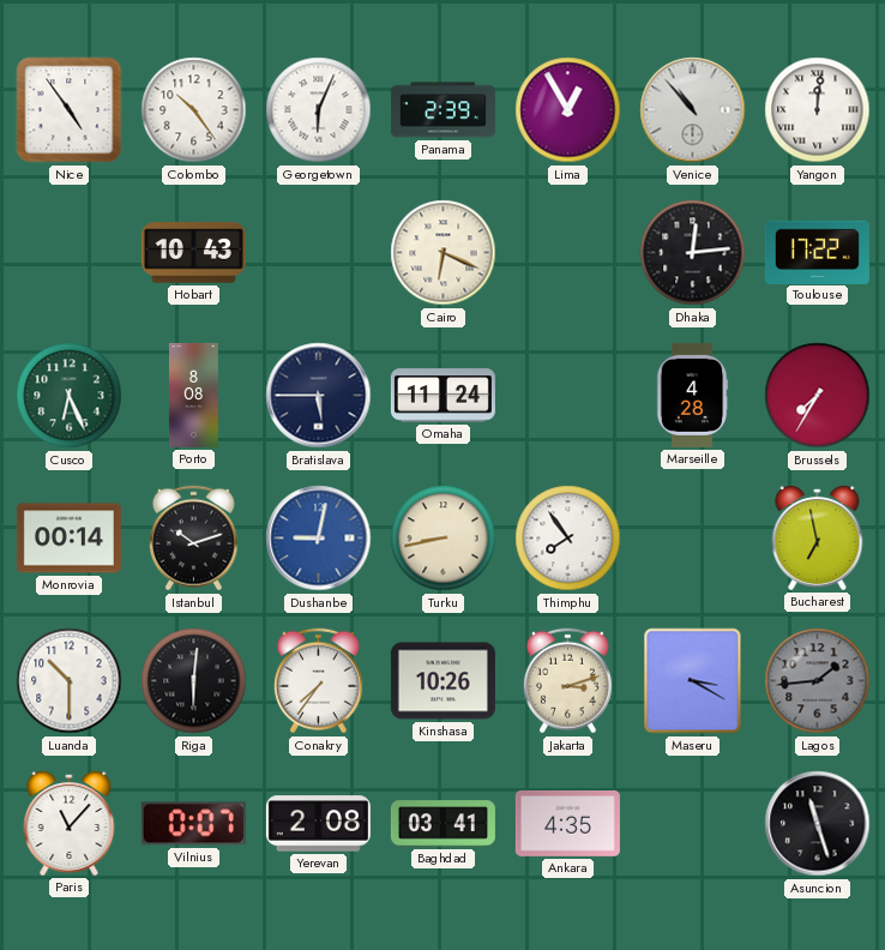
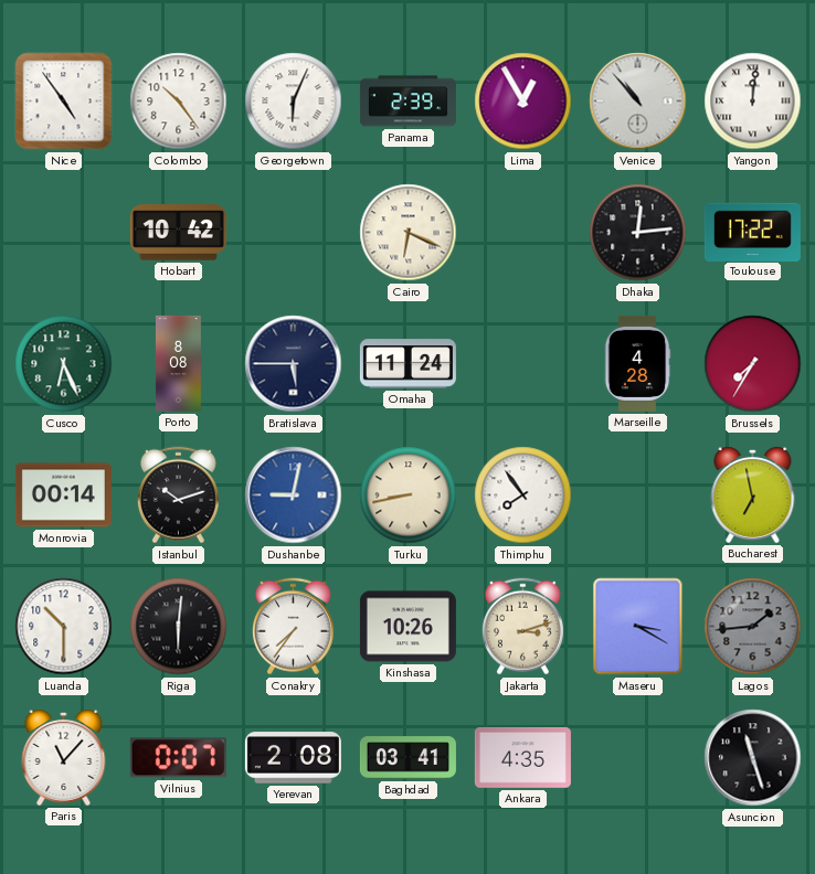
Hobart: 10:43 -> 10:42 (178, 233)
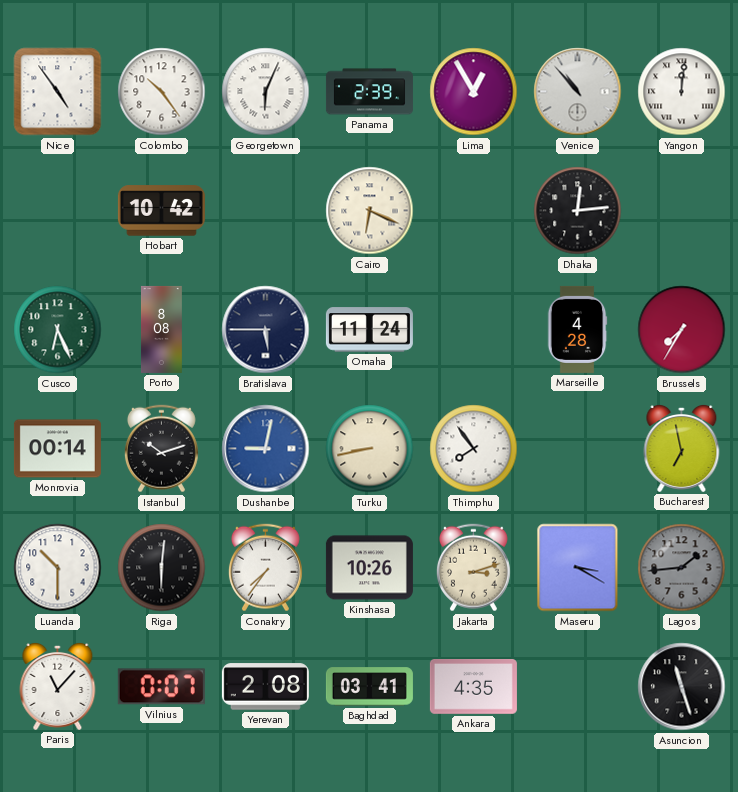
Toulouse: 17:22 -> none (752, 232)
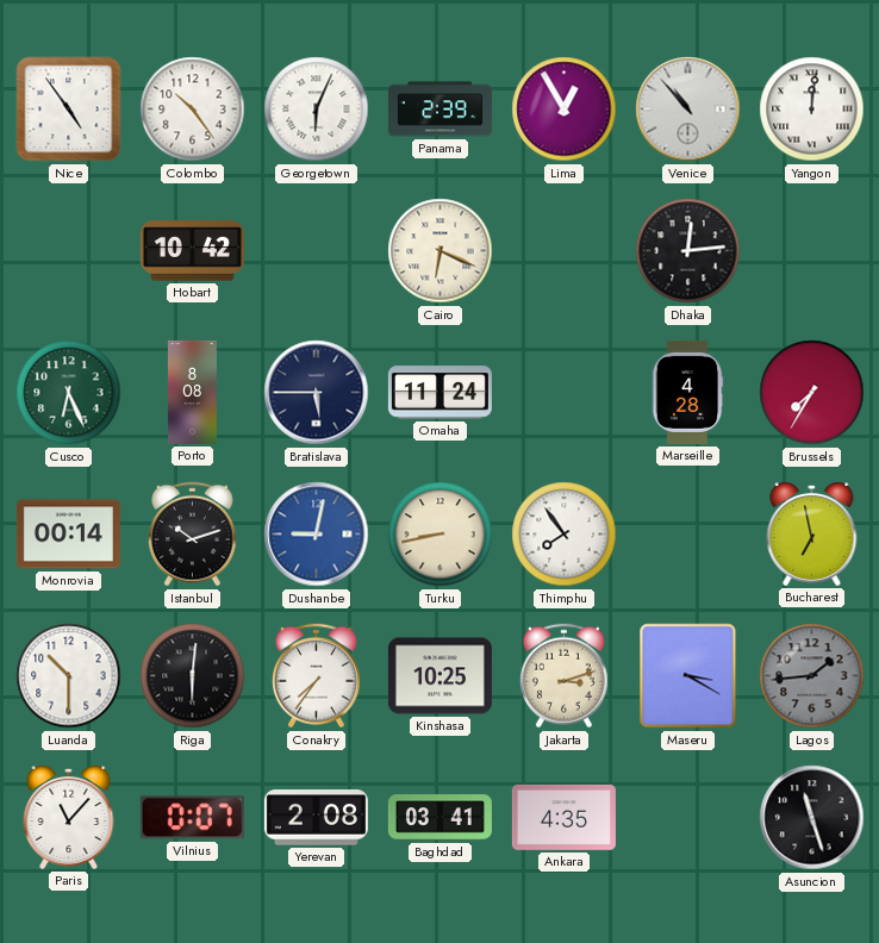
Kinshasa: 10:26 -> 10:25 (440, 676)
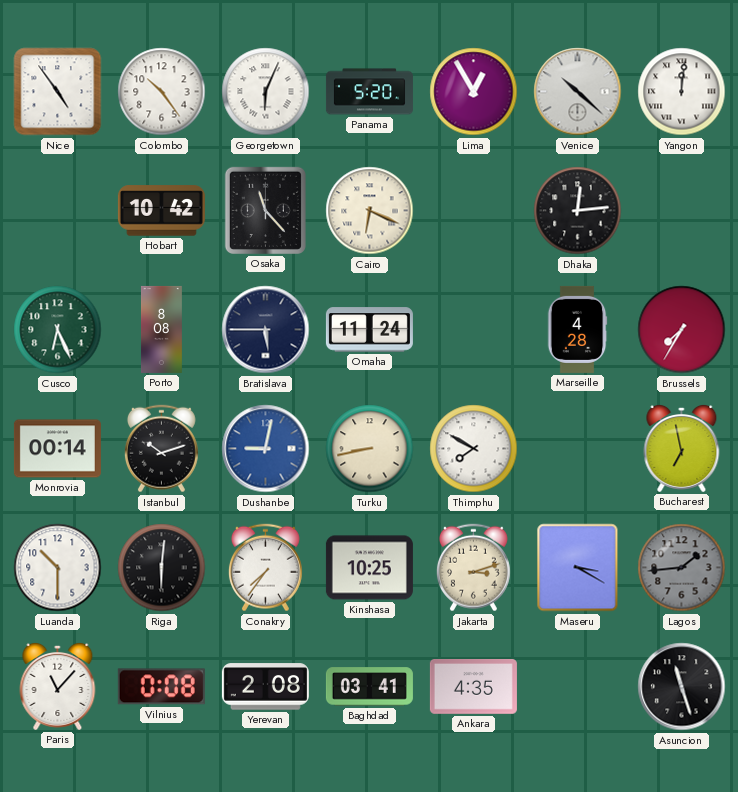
Panama: 2:39 -> 5:20 (369, 92)
Venice: 10:53 -> 10:22 (578, 92)
Osaka: none -> 11:23 (265, 210)
Thimphu: 7:54 -> 7:50 (474, 449)
Vilnius: 0:07 -> 0:08 (161, 687)
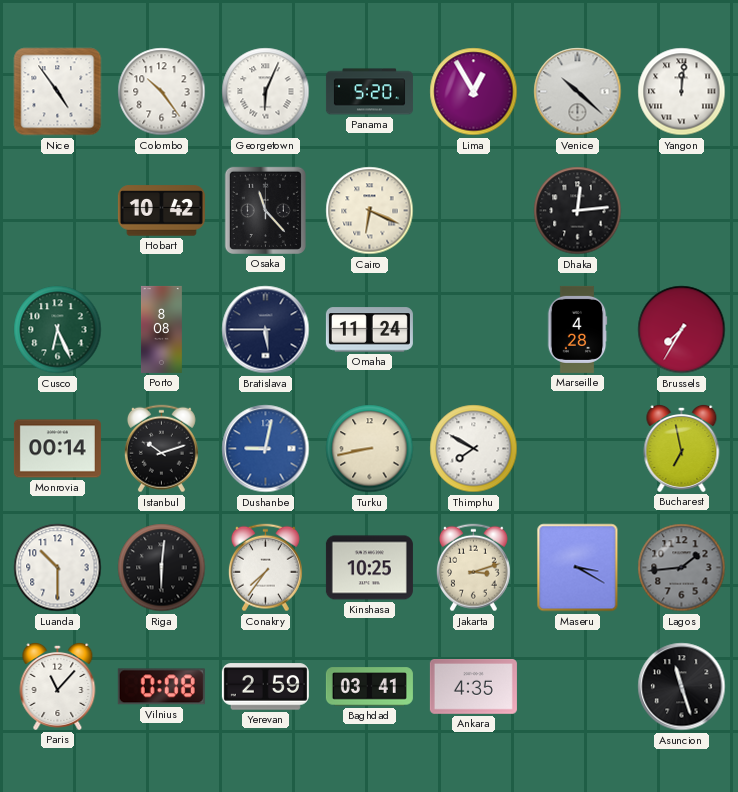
Yerevan: 2:08 -> 2:59 (265, 687)
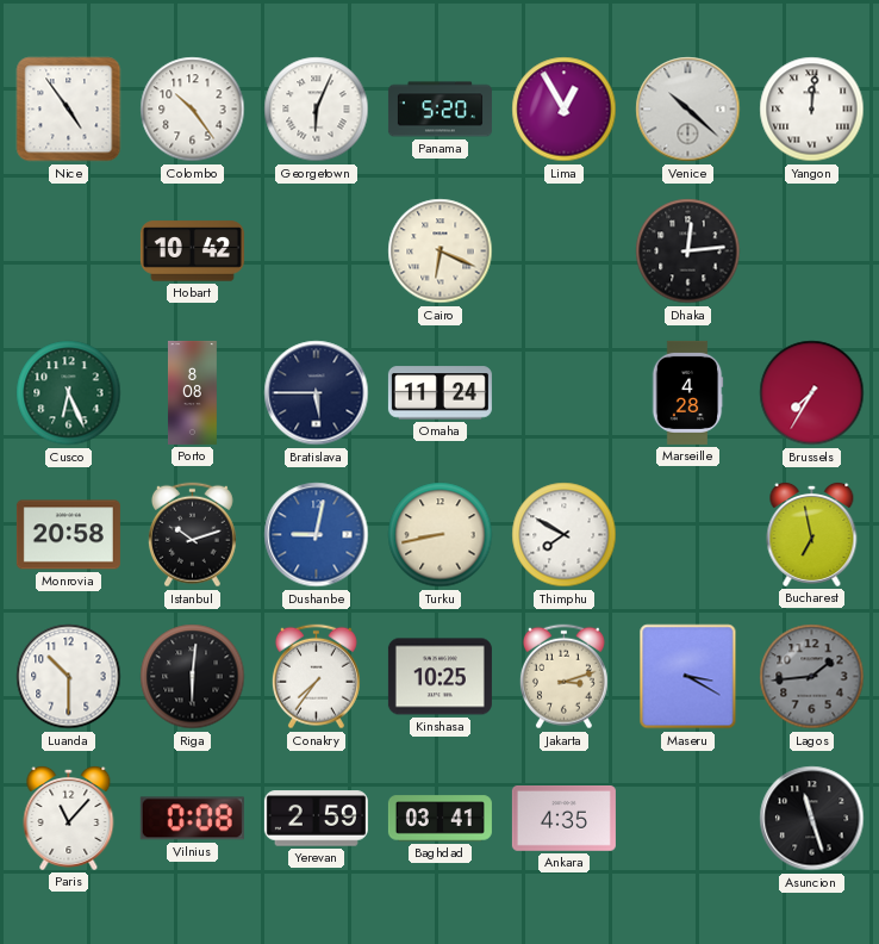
Osaka: 11:23 -> none (265, 210)
Monrovia: 00:14 -> 20:58 (68, 535)
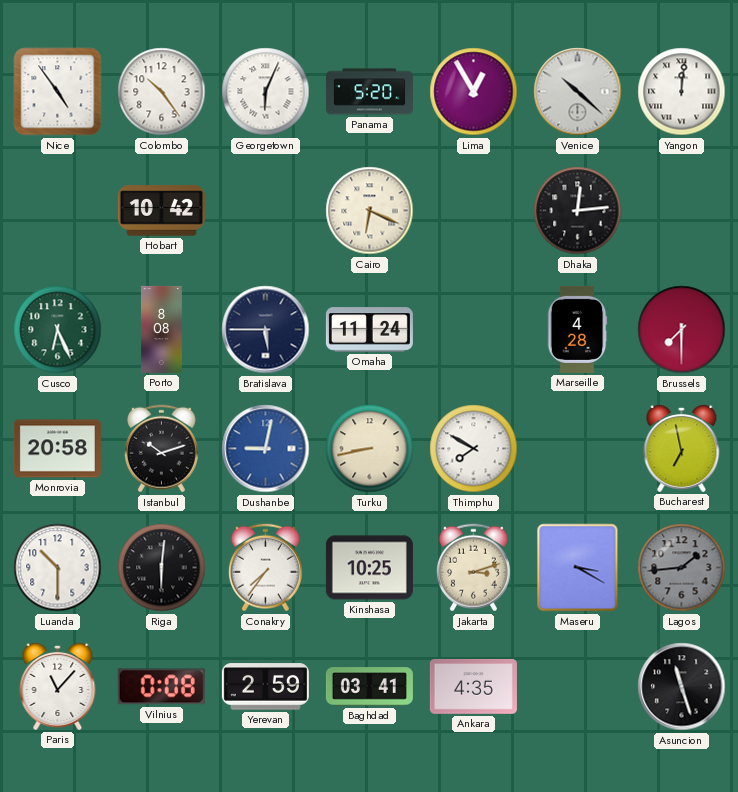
Brussels: 7:35 -> 7:30 (682, 330)
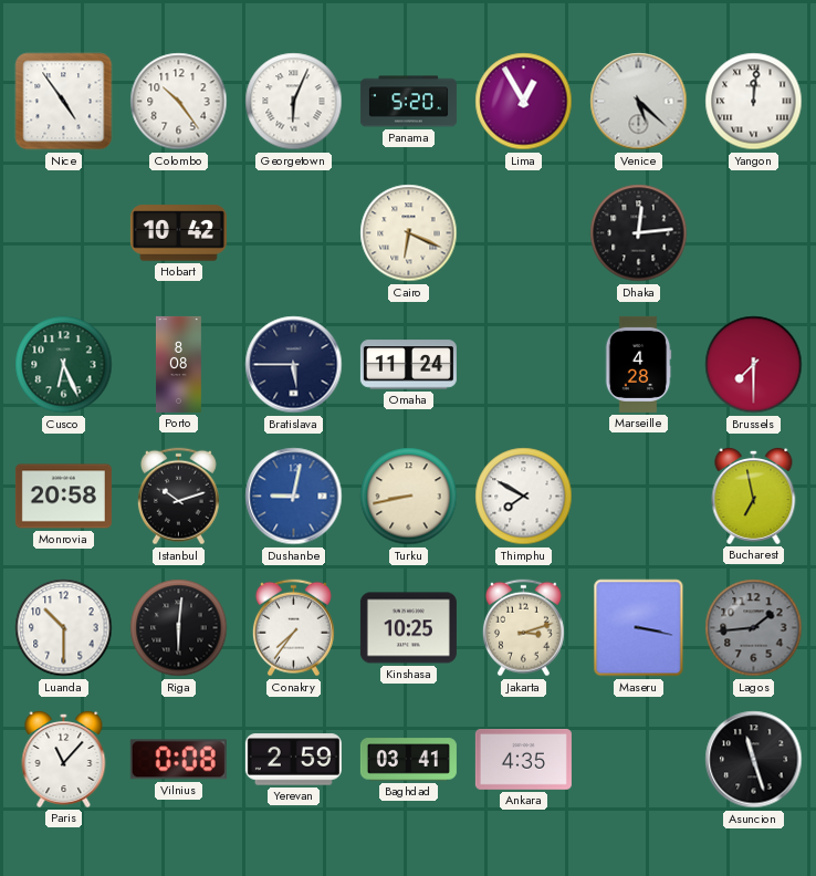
Venice: 10:22 -> 5:22 (639, 102)
Maseru: 3:20 -> 3:17 (639, 628)
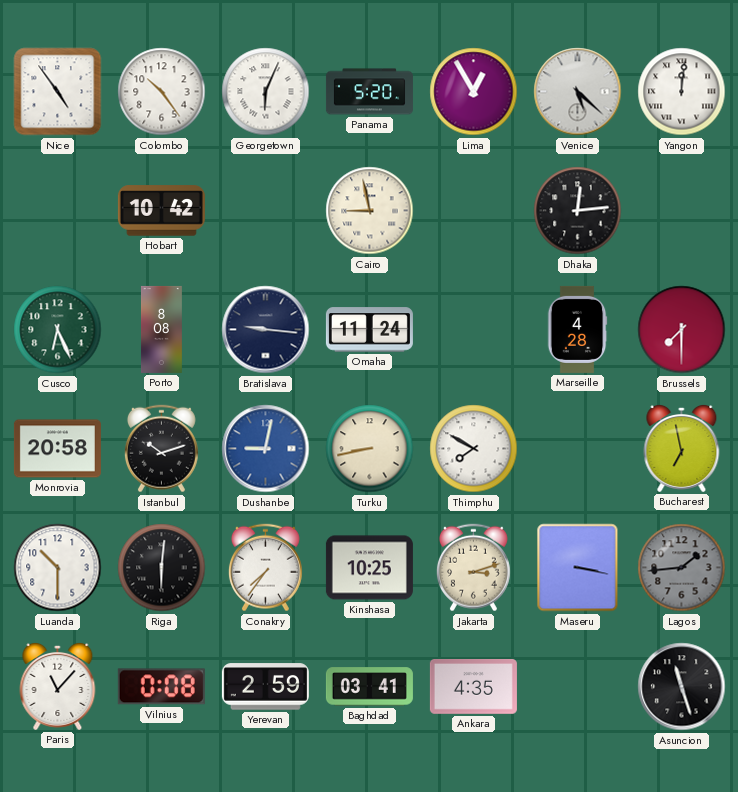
Cairo: 6:19 -> 8:58 (370, 211)
Bratislava: 5:45 -> 9:16 (266, 330)
